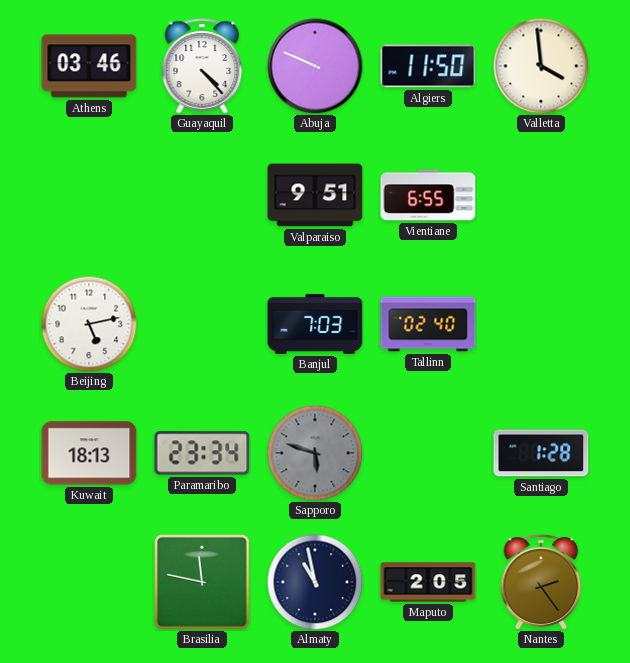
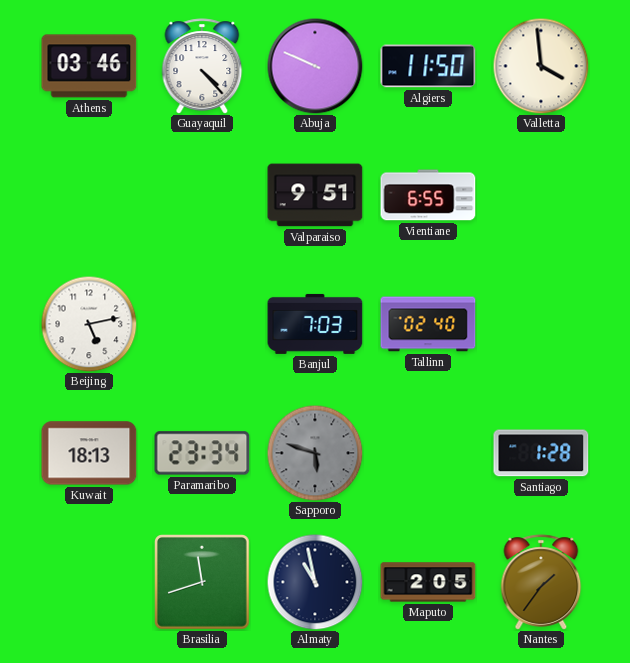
Brasilia: 11:47 -> 11:42 (203, 583)
Nantes: 2:24 -> 1:36 (541, 582)
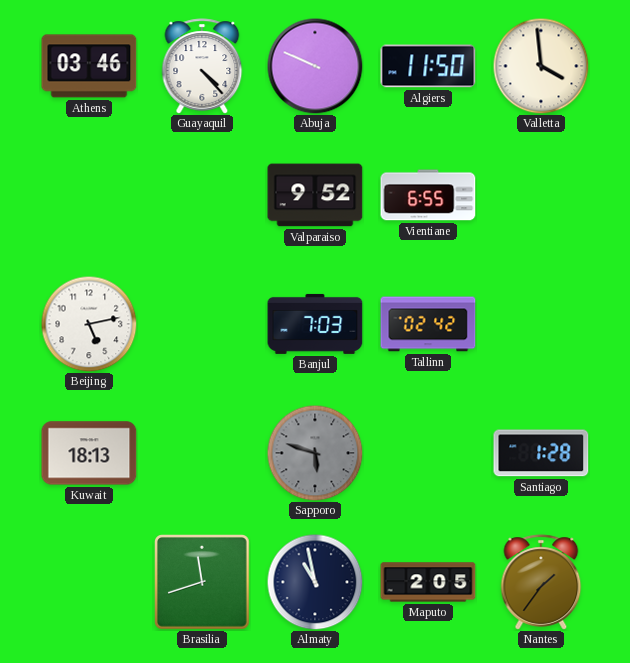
Valparaiso: 9:51 -> 9:52 (315, 195)
Tallinn: 02:40 -> 02:42 (428, 324)
Paramaribo: 23:34 -> none (202, 453)
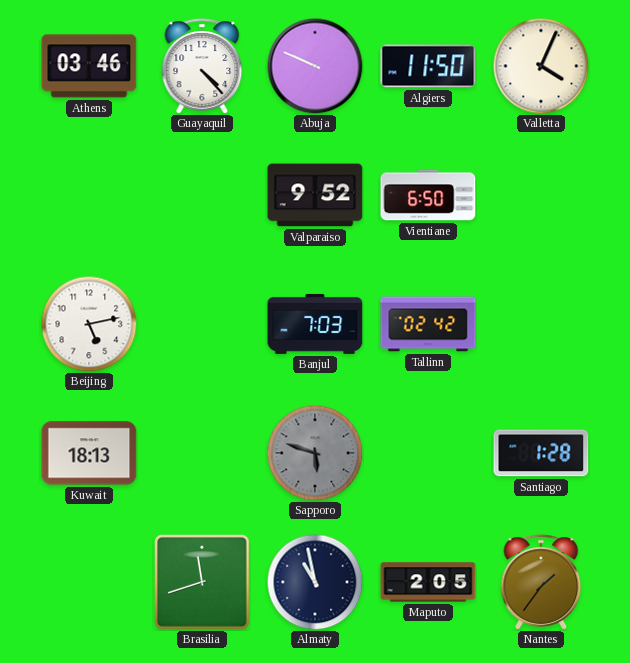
Valletta: 3:59 -> 4:04 (541, 66)
Vientiane: 6:55 -> 6:50 (428, 195)
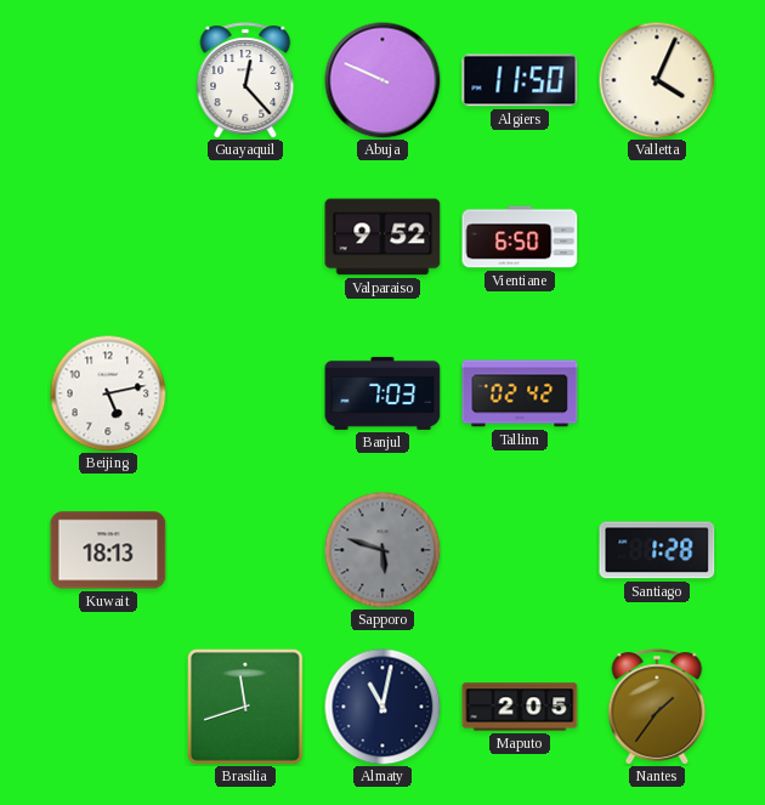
Athens: 03:46 -> none (89, 66)
Guayaquil: 4:23 -> 12:23 (245, 80)
Almaty: 10:58 -> 11:02 (382, 707)
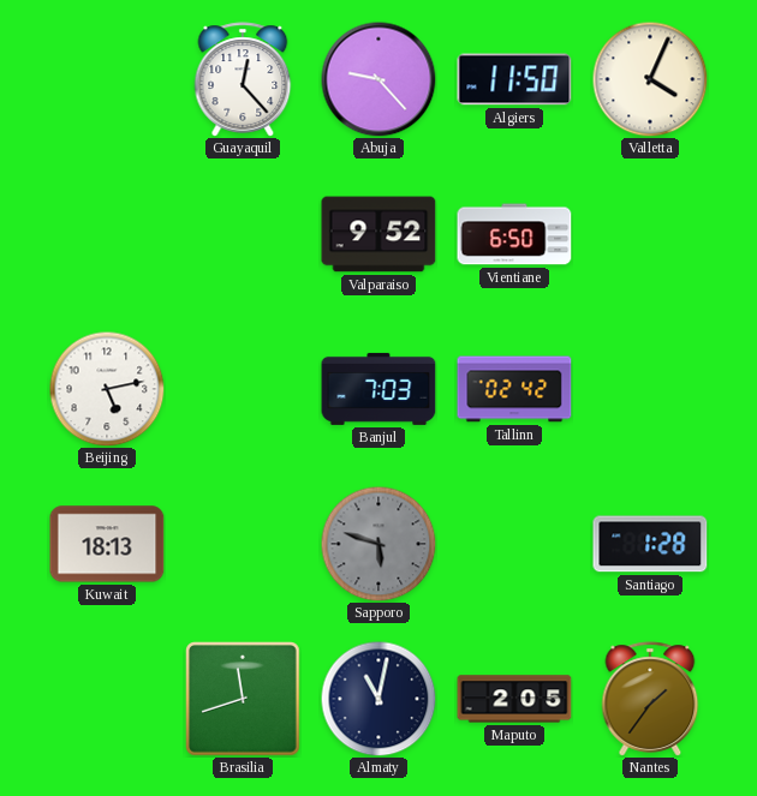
Abuja: 9:49 -> 9:23 (378, 79)
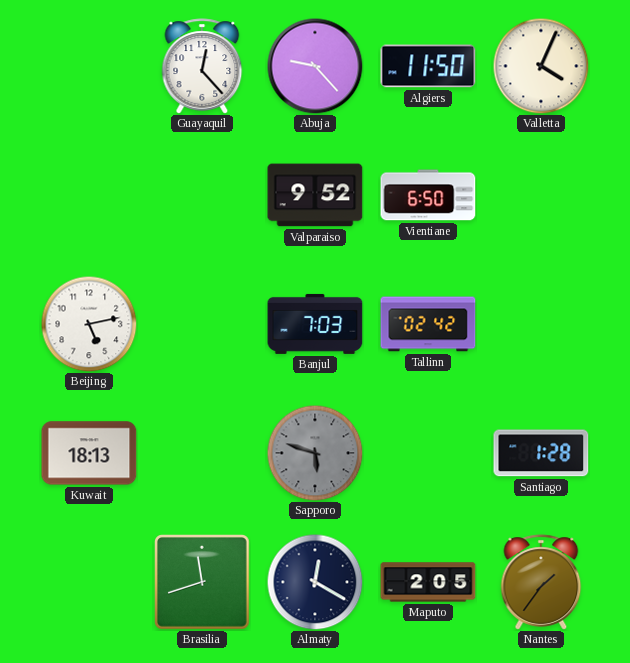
Almaty: 11:02 -> 12:20 (315, 582)
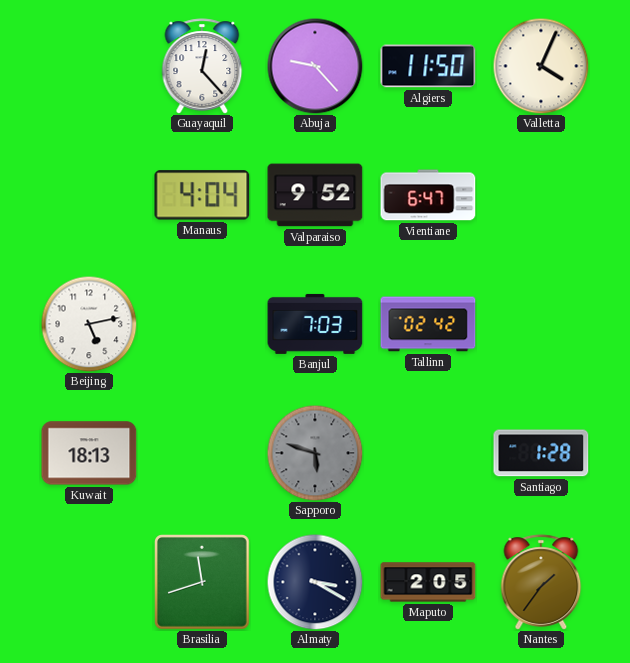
Manaus: none -> 4:04 (202, 195)
Vientiane: 6:50 -> 6:47 (428, 195)
Almaty: 12:20 -> 3:20 (315, 582)
